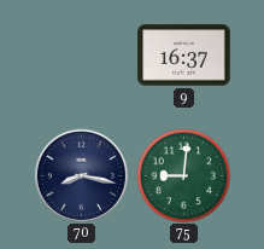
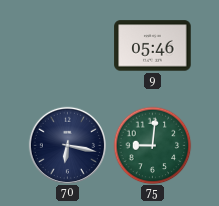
9: 16:37 -> 05:46 (153, 46)
70: 8:17 -> 6:17 (67, 145)
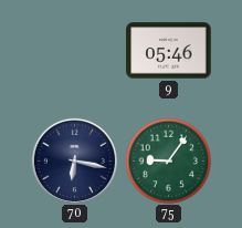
75: 9:01 -> 9:06 (168, 160)
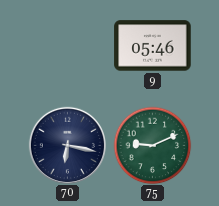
75: 9:06 -> 9:11 (152, 145)
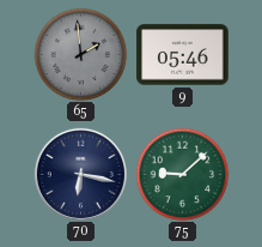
65: none -> 1:59 (80, 54)
75: 9:11 -> 9:08 (182, 174)
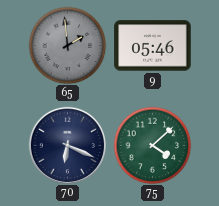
70: 6:17 -> 6:19 (67, 145)
75: 9:08 -> 4:08 (152, 145)
